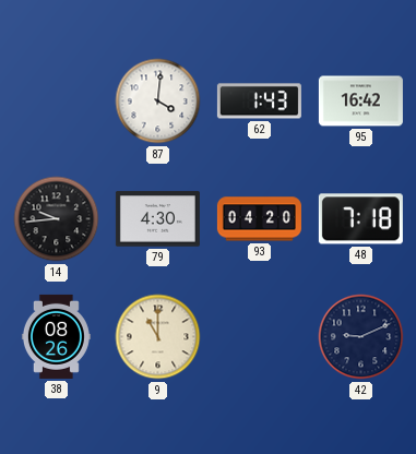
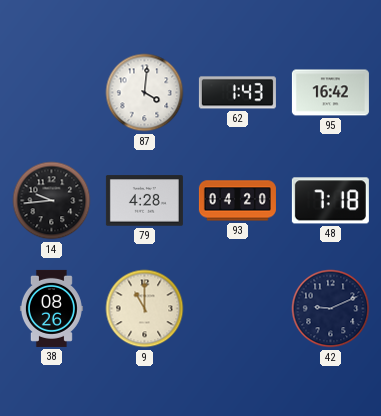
79: 4:30 -> 4:28 (144, 201)
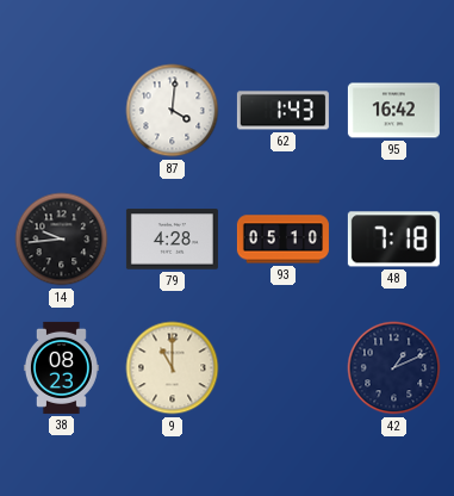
93: 04:20 -> 05:10 (282, 240)
38: 08:26 -> 08:23 (61, 367)
42: 9:11 -> 1:11 (394, 368)
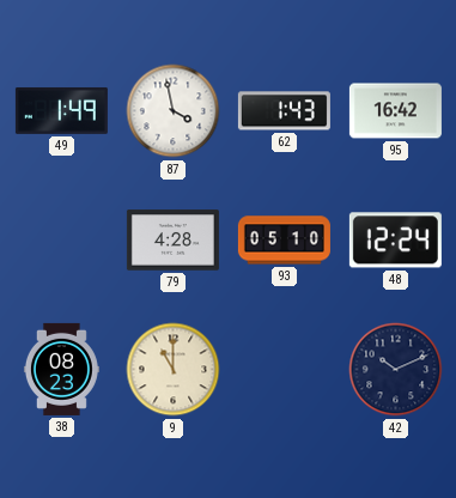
49: none -> 1:49 (61, 110)
87: 4:01 -> 3:58 (174, 111)
14: 9:44 -> none (62, 240)
48: 7:18 -> 12:24 (395, 241)
42: 1:11 -> 10:11 (396, 370)
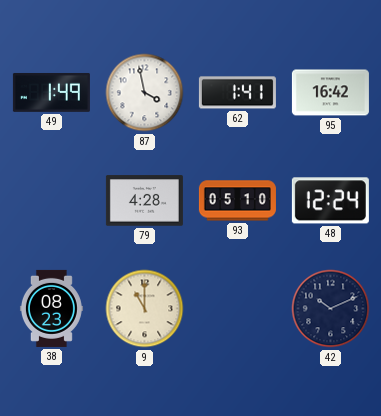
62: 1:43 -> 1:41 (237, 93)
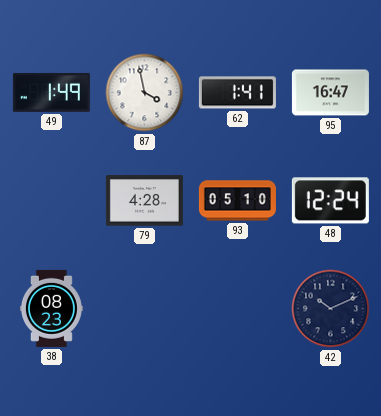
95: 16:42 -> 16:47 (330, 93)
9: 11:00 -> none (145, 309)
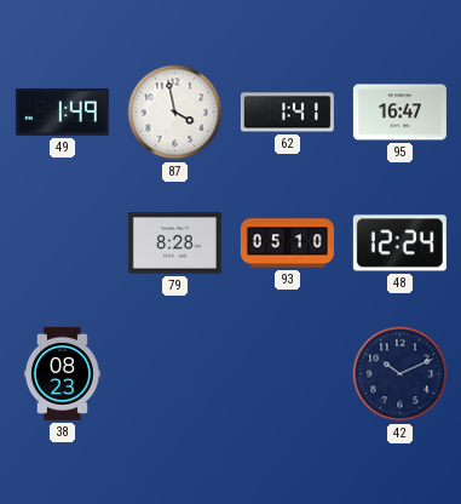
79: 4:28 -> 8:28 (174, 244)
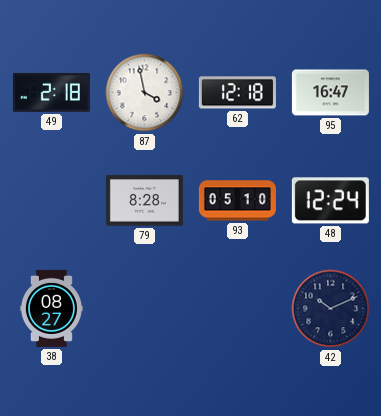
49: 1:49 -> 2:18 (51, 92)
62: 1:41 -> 12:18 (237, 93)
38: 08:23 -> 08:27 (51, 308)
